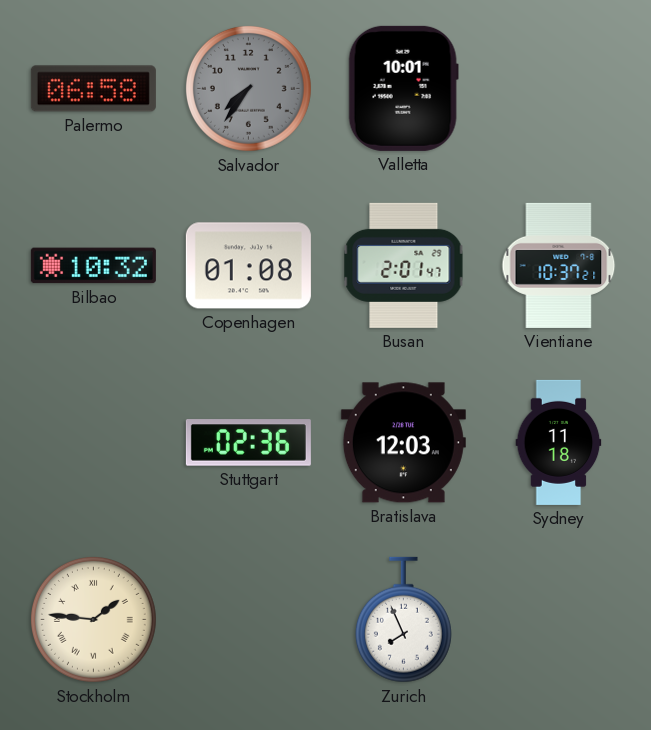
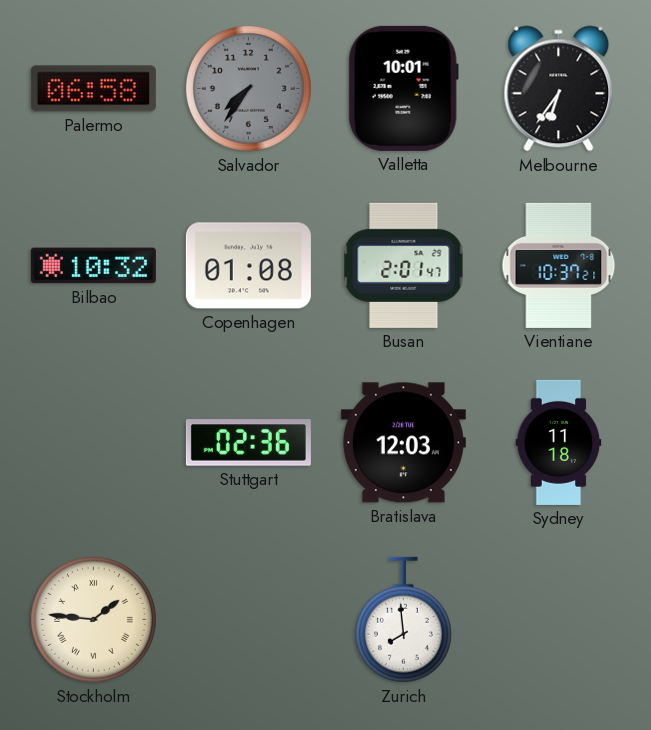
Melbourne: none -> 6:36 (559, 89)
Zurich: 7:56 -> 7:59 (403, 620)
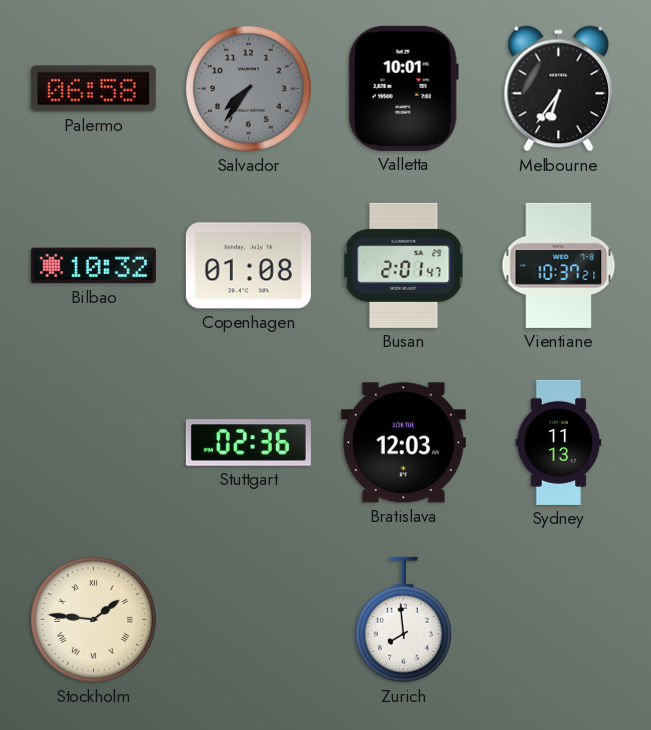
Sydney: 11:18 -> 11:13 (559, 442)
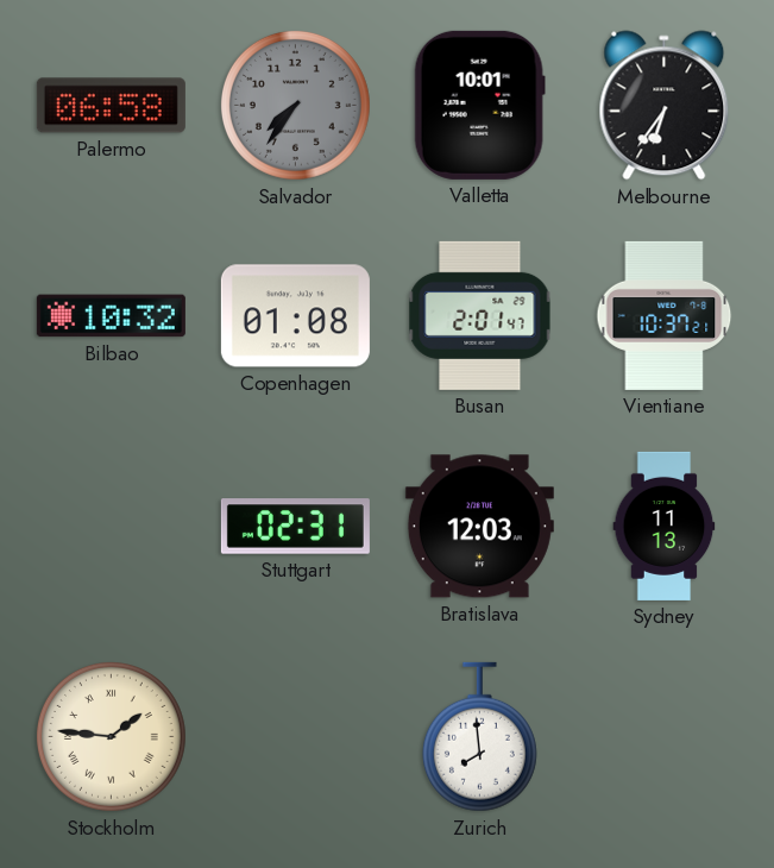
Stuttgart: 02:36 -> 02:31 (295, 527)
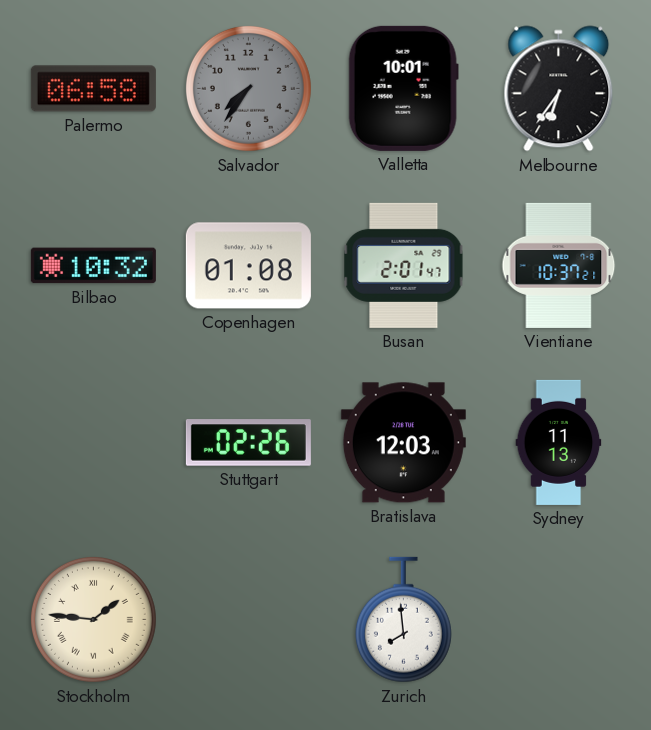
Stuttgart: 02:31 -> 02:26 (248, 443)
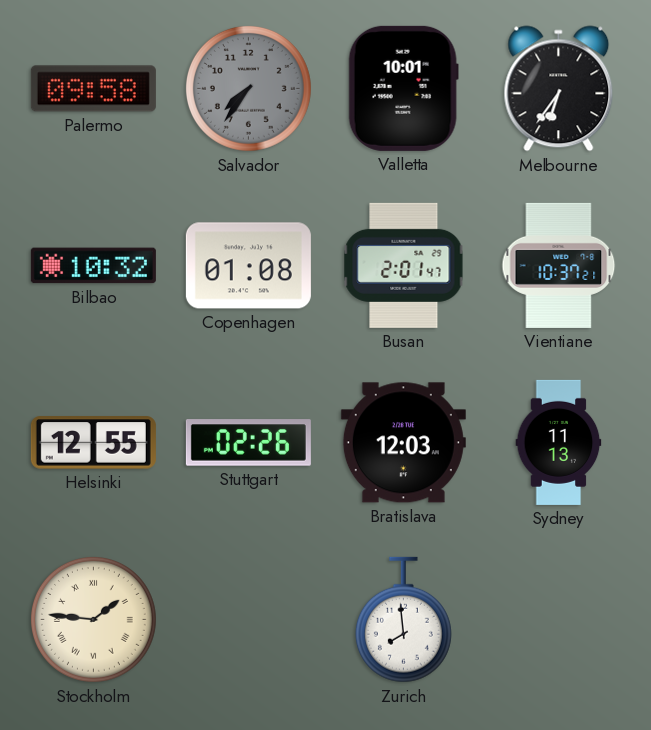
Palermo: 06:58 -> 09:58 (93, 89)
Helsinki: none -> 12:55 (93, 443)
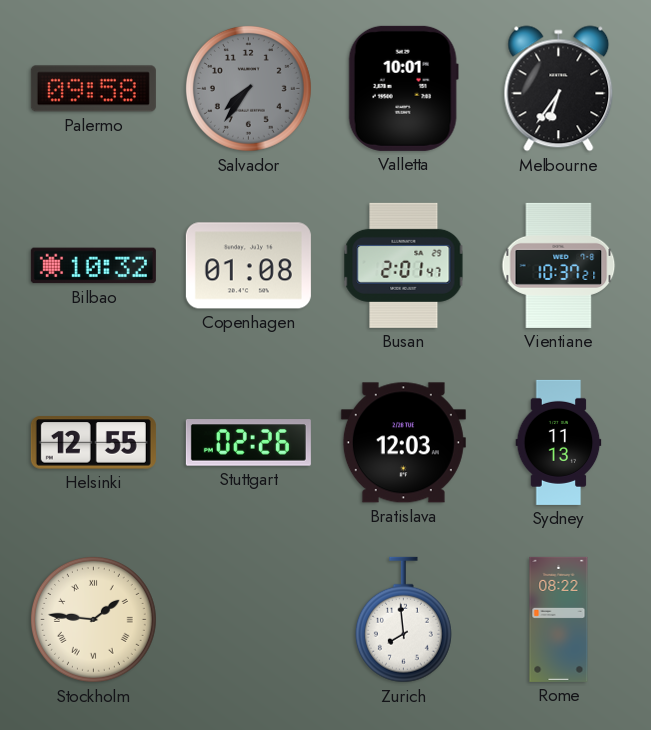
Rome: none -> 08:22 (559, 619)
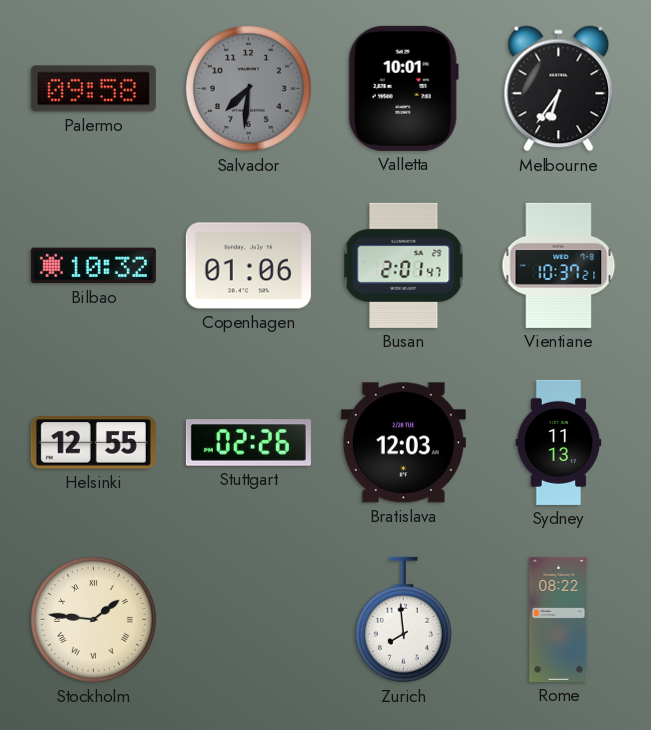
Salvador: 7:36 -> 7:31 (248, 88)
Copenhagen: 01:08 -> 01:06 (248, 266)
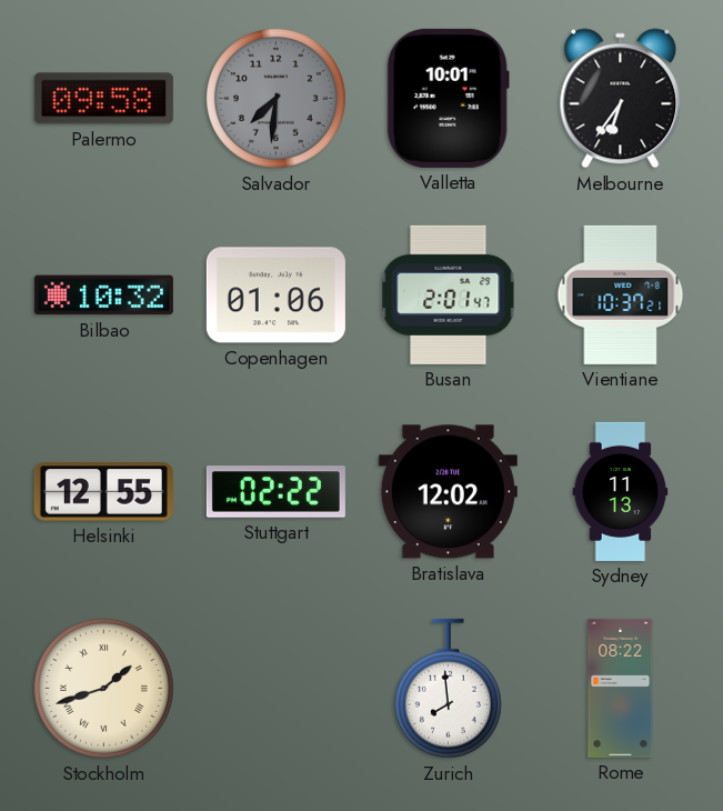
Stuttgart: 02:26 -> 02:22 (275, 492)
Bratislava: 12:03 -> 12:02 (448, 492)
Stockholm: 1:46 -> 1:42 (103, 688)
